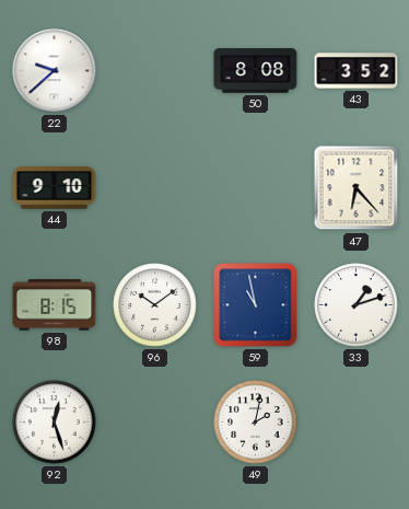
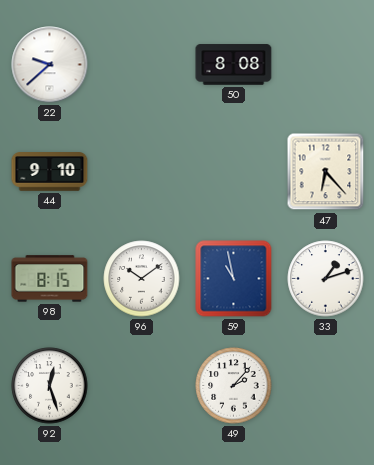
43: 3:52 -> none (357, 71)
49: 2:02 -> 2:07 (234, 386)
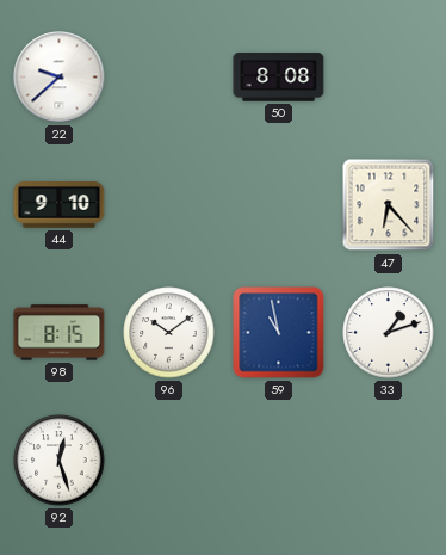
49: 2:07 -> none (234, 386)
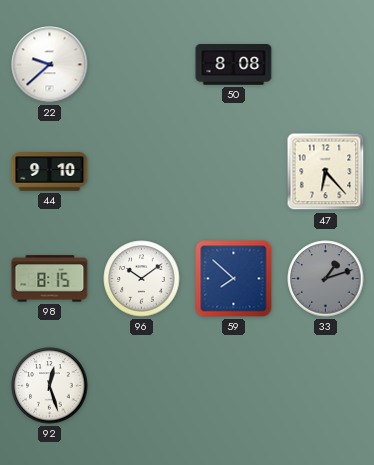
59: 10:58 -> 7:52 (234, 279)
33 dial: white -> grey (326, 279)
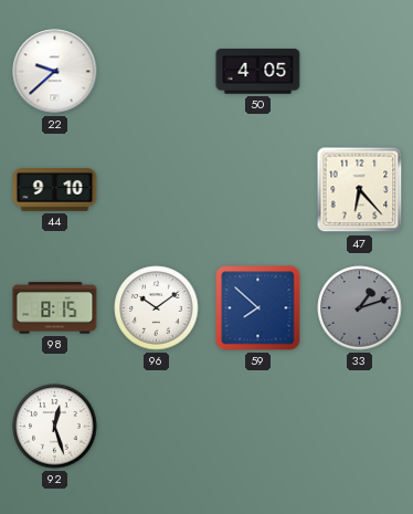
50: 8:08 -> 4:05 (258, 72)
